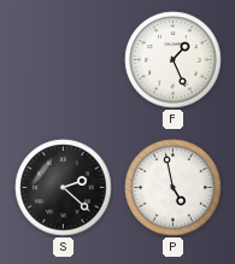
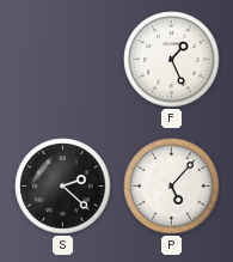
P: 4:58 -> 5:07 (172, 187)
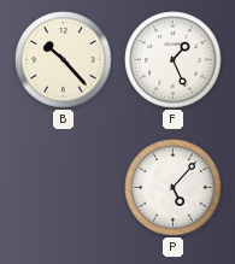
B: none -> 10:23 (64, 60)
S: 2:22 -> none (63, 187)
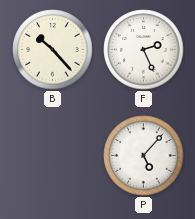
F: 1:26 -> 2:26 (144, 50)
